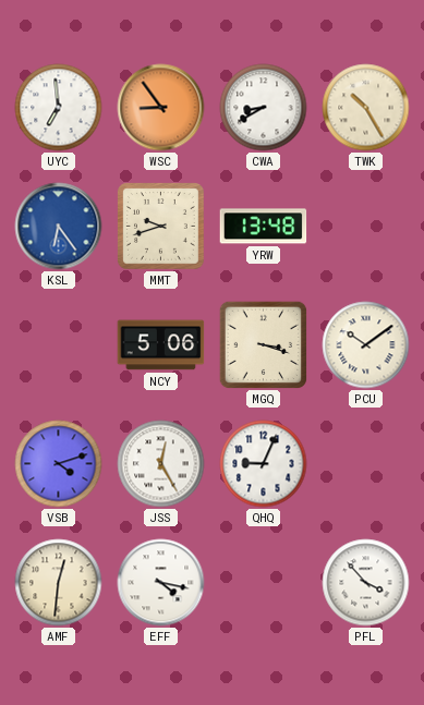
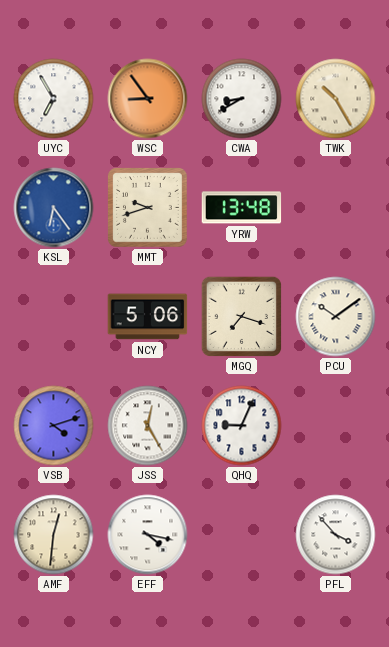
UYC: 6:59 -> 6:55 (54, 99)
MGQ: 3:18 -> 7:18 (241, 316)
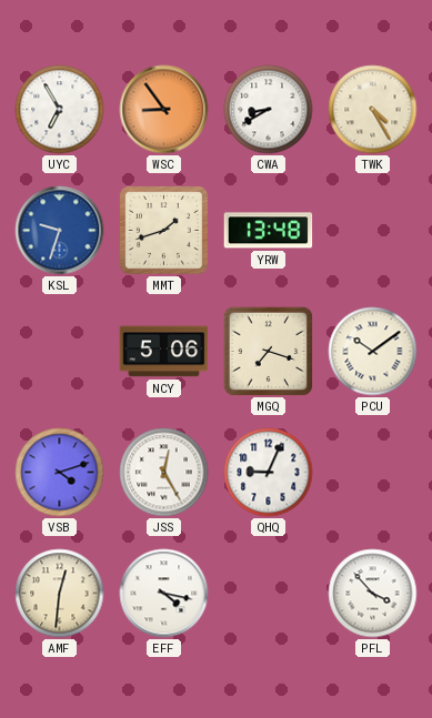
TWK: 10:25 -> 4:25 (373, 110)
KSL: 6:24 -> 9:33 (60, 231)
MMT: 9:42 -> 1:42 (164, 231)
